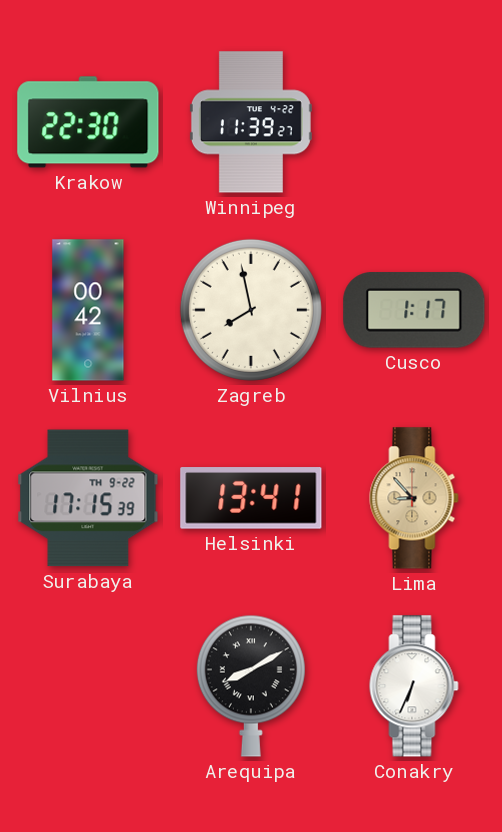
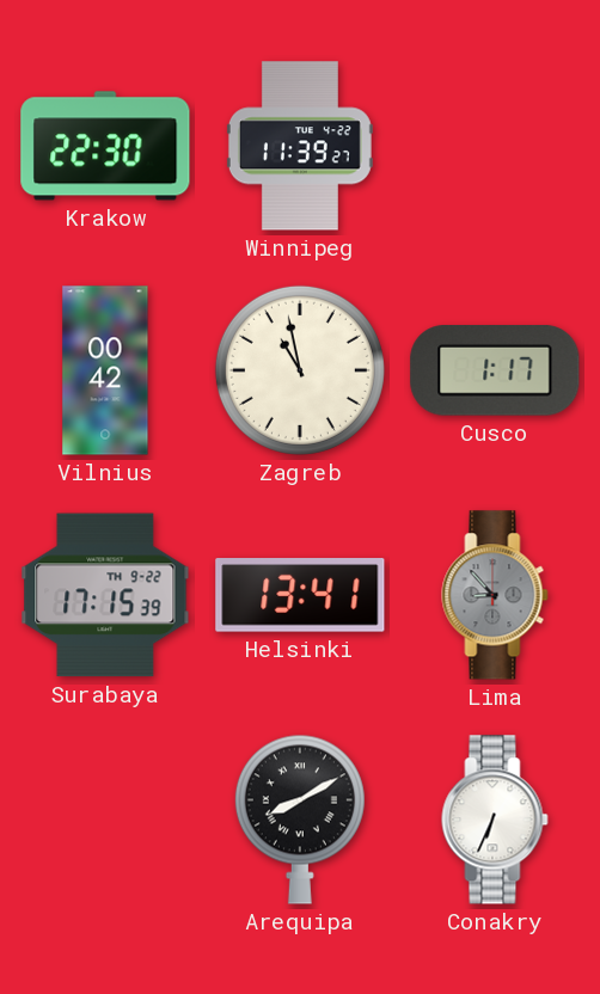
Zagreb: 7:58 -> 10:58 (300, 370)
Lima dial: champagne -> grey (495, 595)
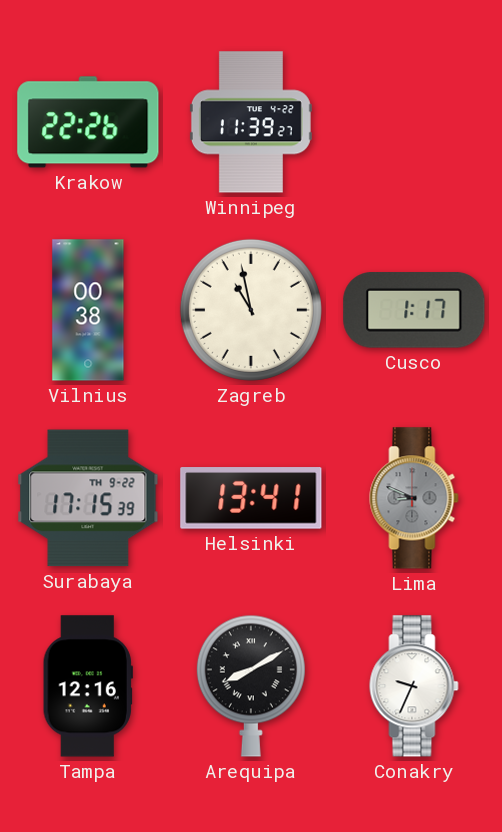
Krakow: 22:30 -> 22:26 (88, 122)
Vilnius: 00:42 -> 00:38 (88, 310)
Lima: 8:53 -> 8:49 (414, 498)
Tampa: none -> 12:16 (88, 686)
Conakry: 6:34 -> 9:34 (414, 686)
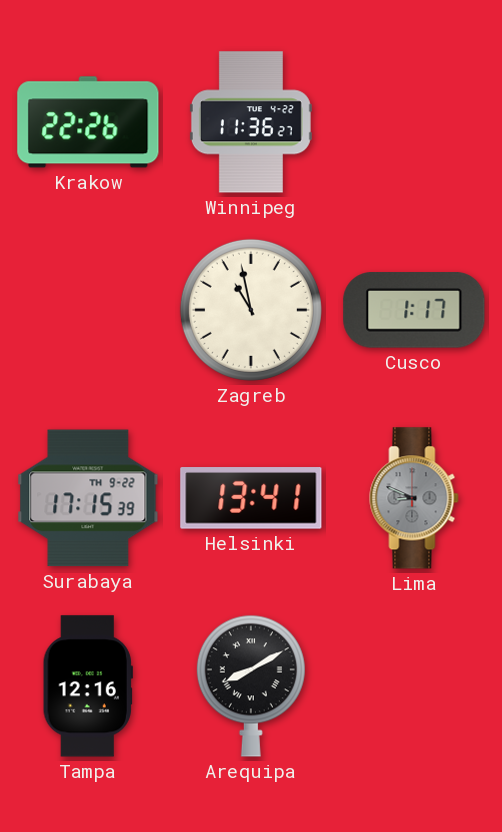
Winnipeg: 11:39 -> 11:36 (251, 122)
Vilnius: 00:38 -> none (88, 310)
Conakry: 9:34 -> none (414, 686)
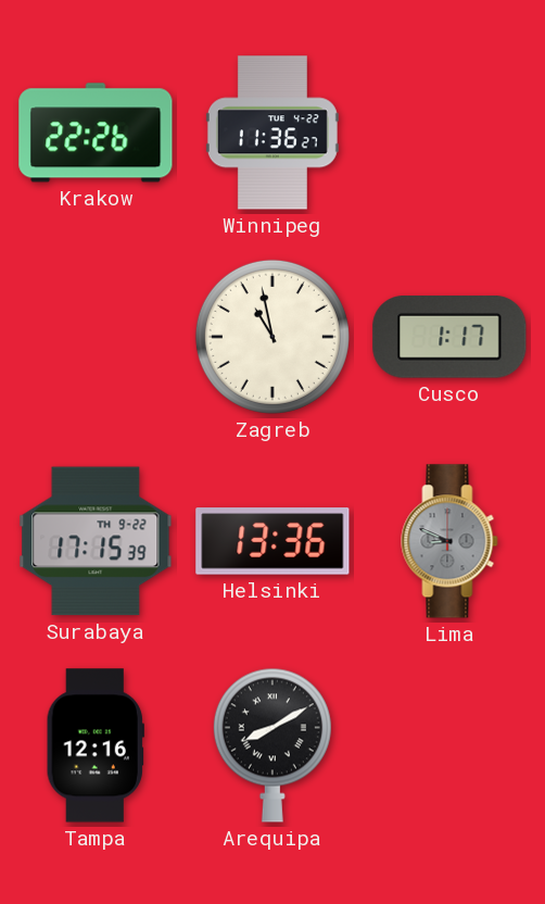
Helsinki: 13:41 -> 13:36 (272, 541)
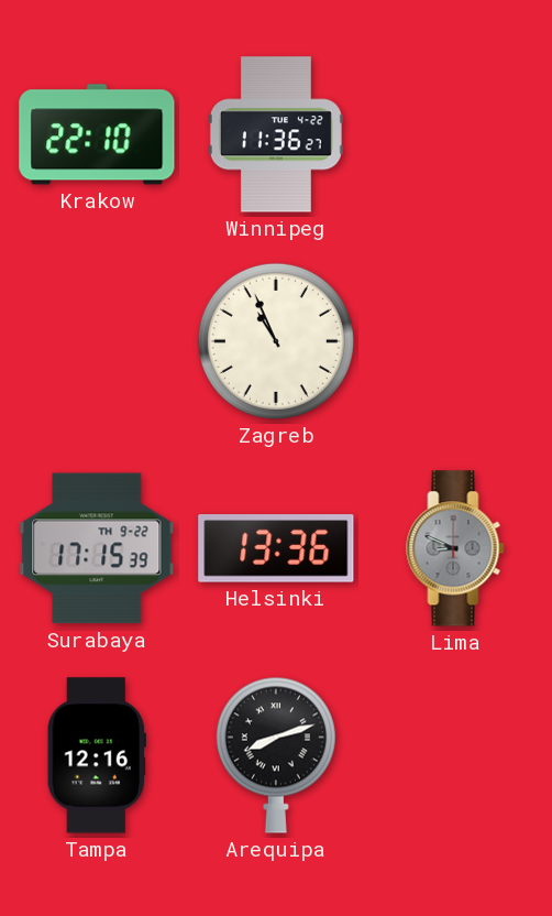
Krakow: 22:26 -> 22:10 (97, 134)
Zagreb: 10:58 -> 10:56 (276, 341)
Cusco: 1:17 -> none (449, 337)
Arequipa: 8:10 -> 8:12 (276, 755)
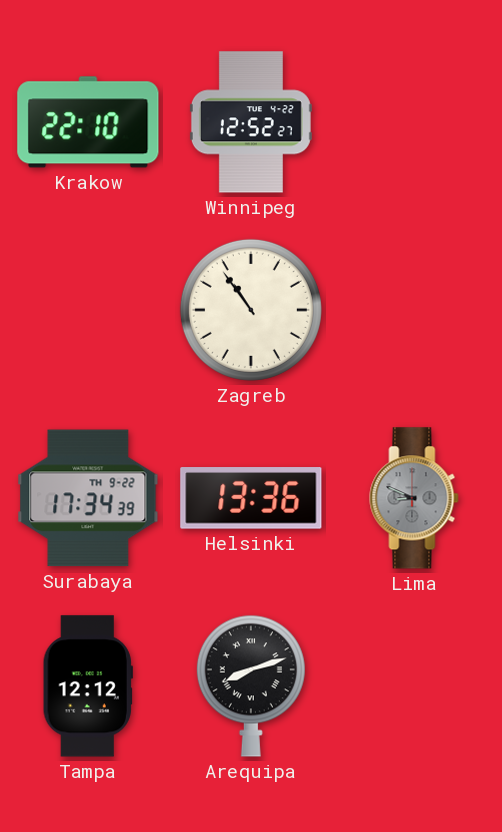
Winnipeg: 11:36 -> 12:52 (251, 122)
Zagreb: 10:56 -> 10:54 (251, 310)
Surabaya: 17:15 -> 17:34 (88, 498)
Tampa: 12:16 -> 12:12 (88, 686)
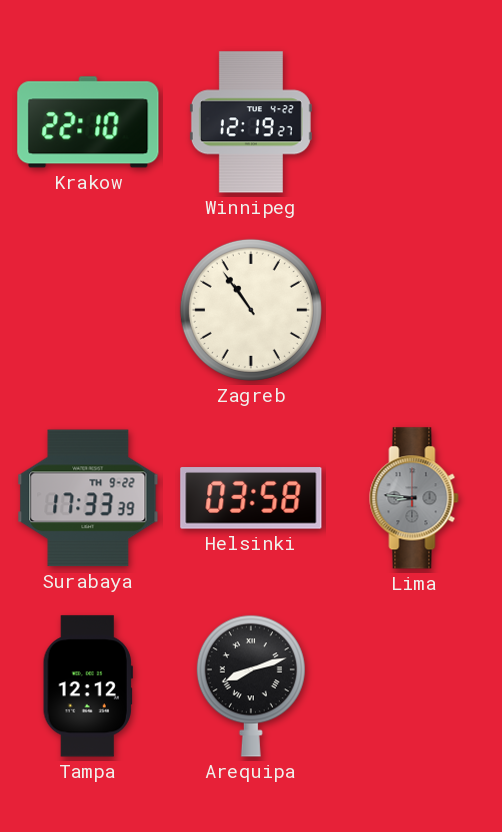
Winnipeg: 12:52 -> 12:19 (251, 122)
Surabaya: 17:34 -> 17:33 (88, 498)
Helsinki: 13:36 -> 03:58 (251, 498)
Lima: 8:49 -> 8:46 (414, 498)
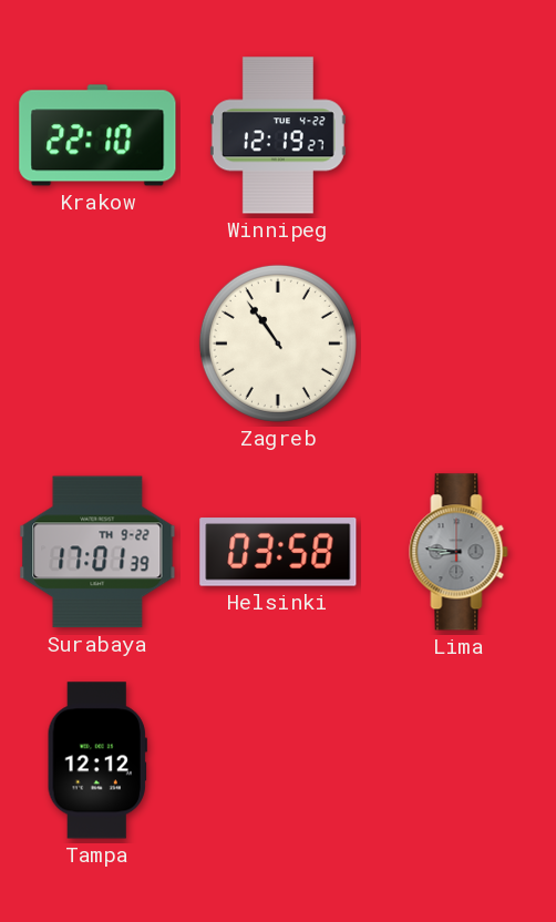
Surabaya: 17:33 -> 17:01 (97, 552)
Arequipa: 8:12 -> none (251, 686)
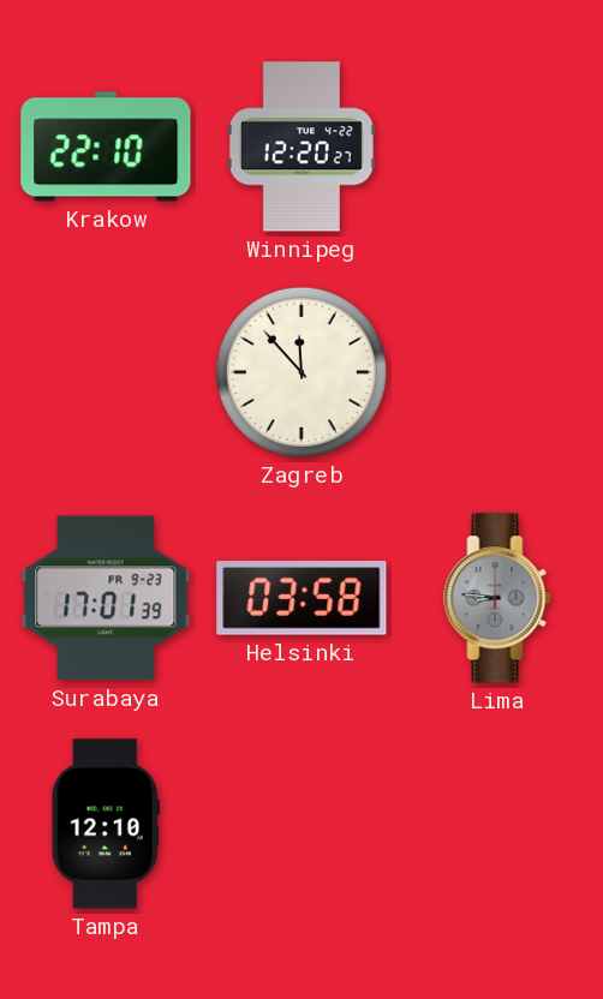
Winnipeg: 12:19 -> 12:20 (301, 146)
Zagreb: 10:54 -> 11:53 (301, 372)
Surabaya date: TH 9-22 -> FR 9-23 (106, 598)
Tampa: 12:12 -> 12:10 (106, 824)
